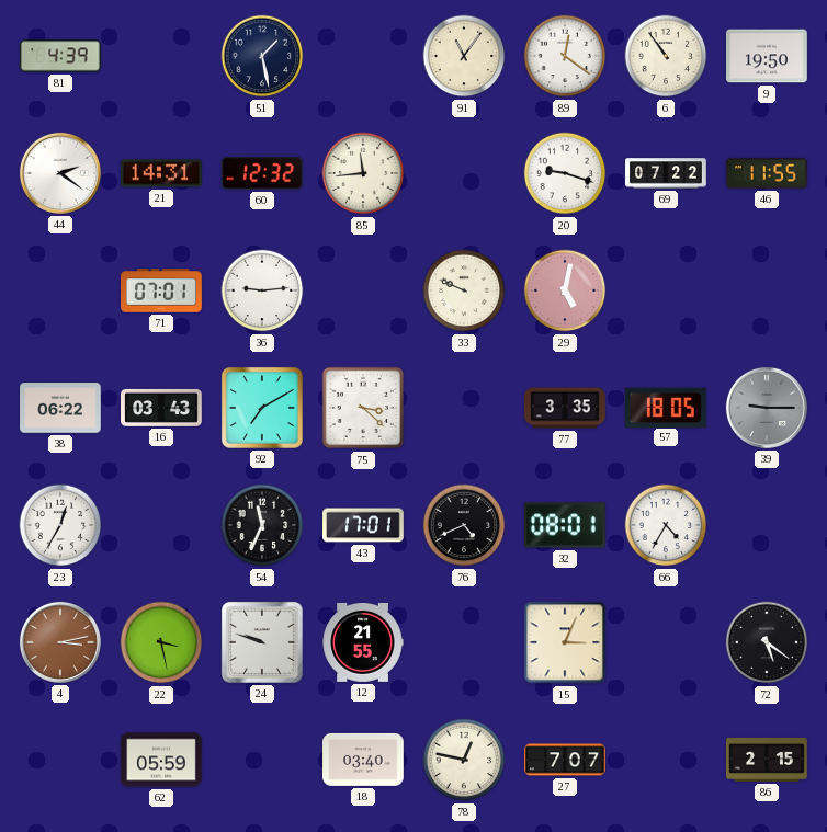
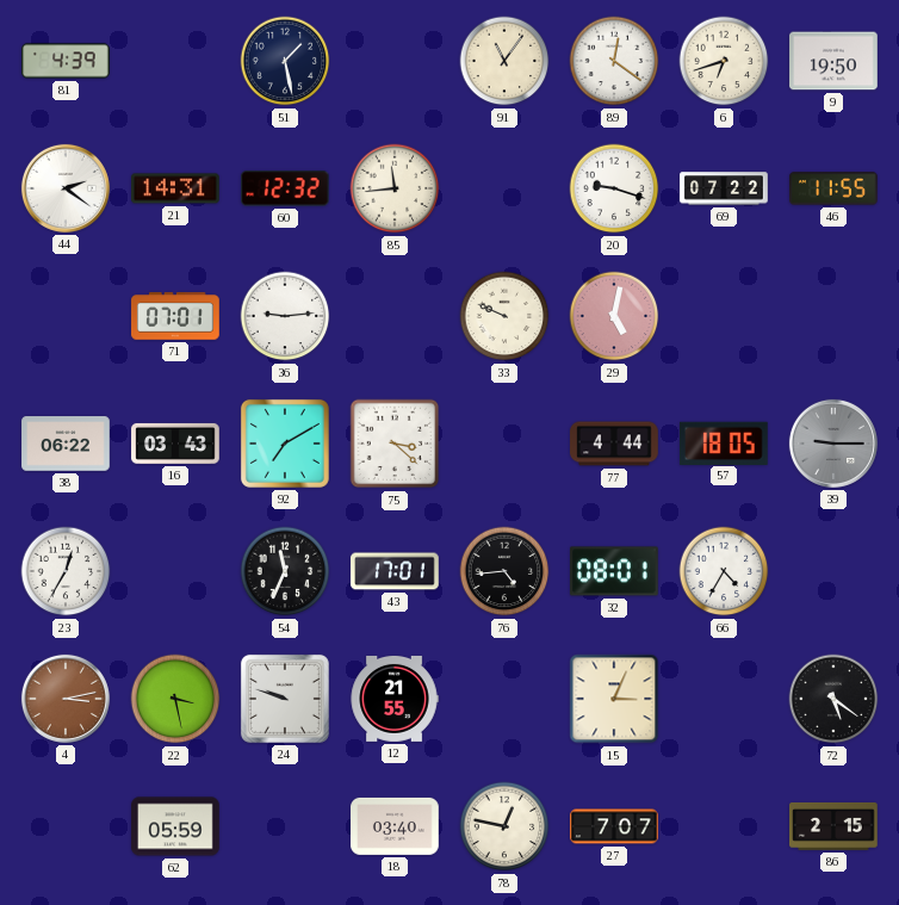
6: 10:54 -> 6:42 (724, 61)
77: 3:35 -> 4:44 (614, 444)
76: 4:41 -> 4:44 (504, 571)
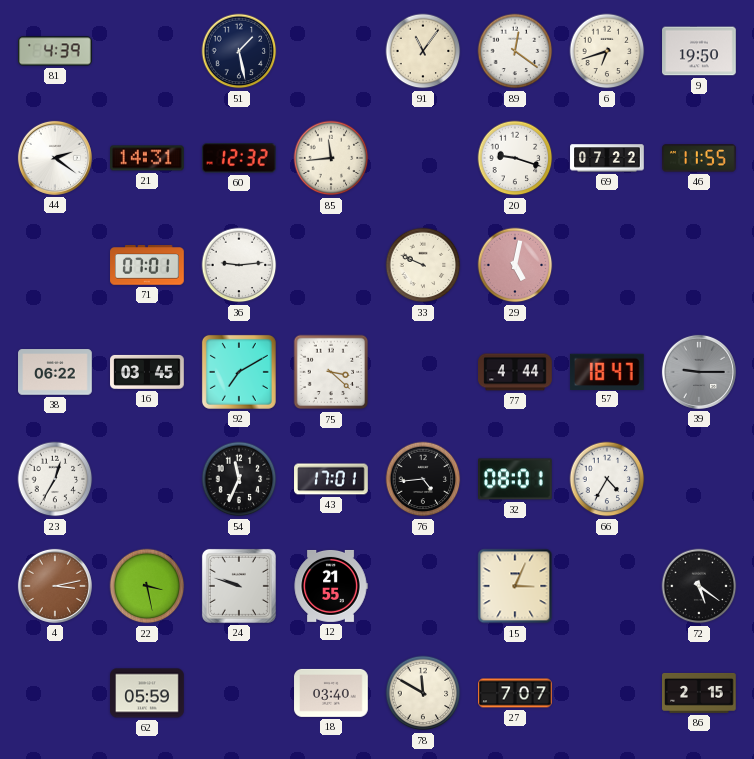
16: 03:43 -> 03:45 (147, 372)
57: 18:05 -> 18:47 (608, 371)
78: 12:47 -> 11:50 (423, 693)
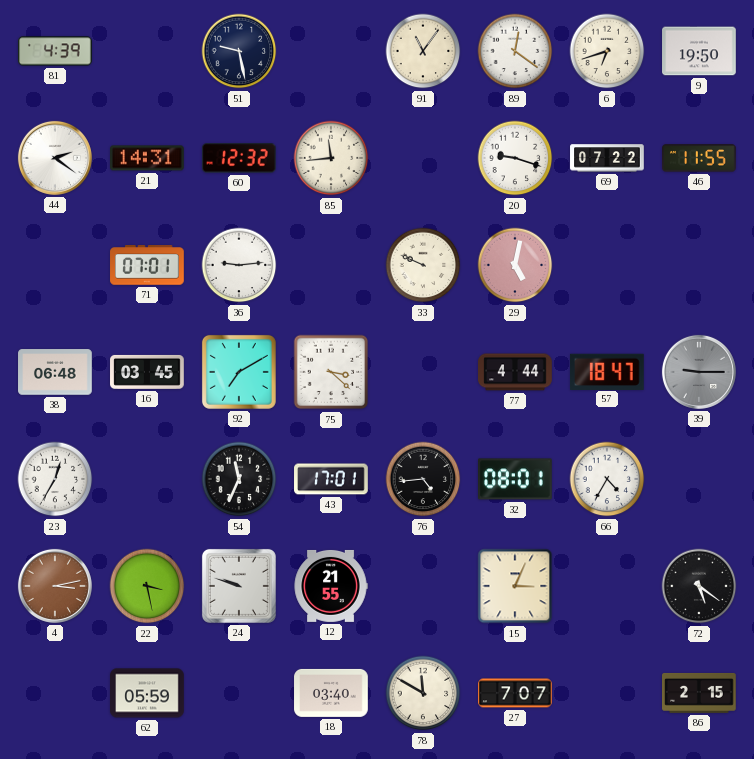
51: 1:28 -> 9:28 (239, 51)
38: 06:22 -> 06:48 (55, 372)
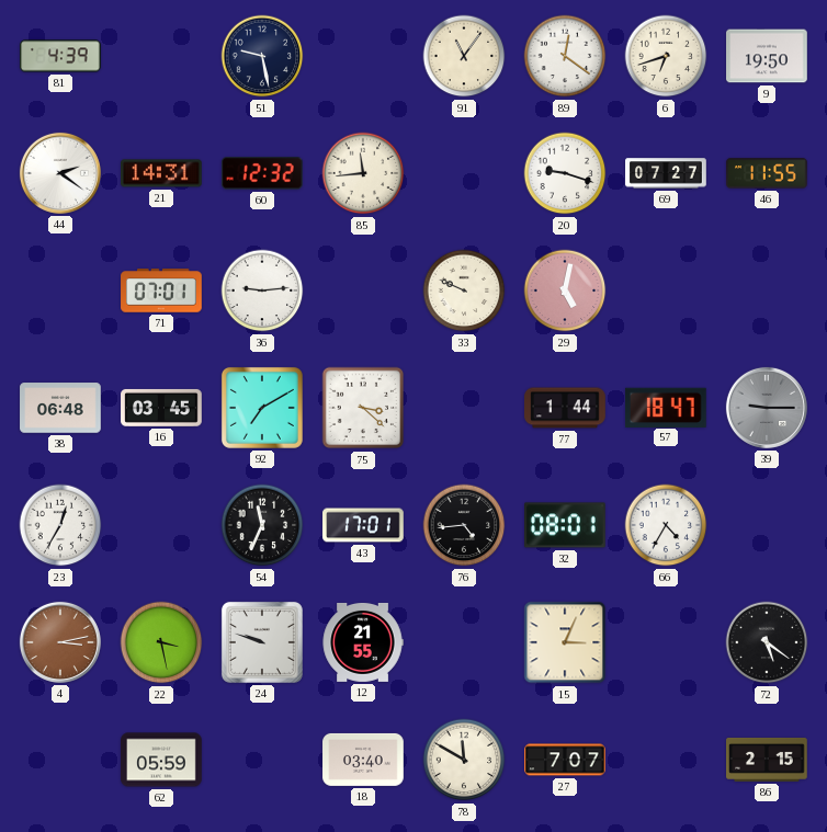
69: 07:22 -> 07:27 (666, 173)
77: 4:44 -> 1:44 (565, 408)
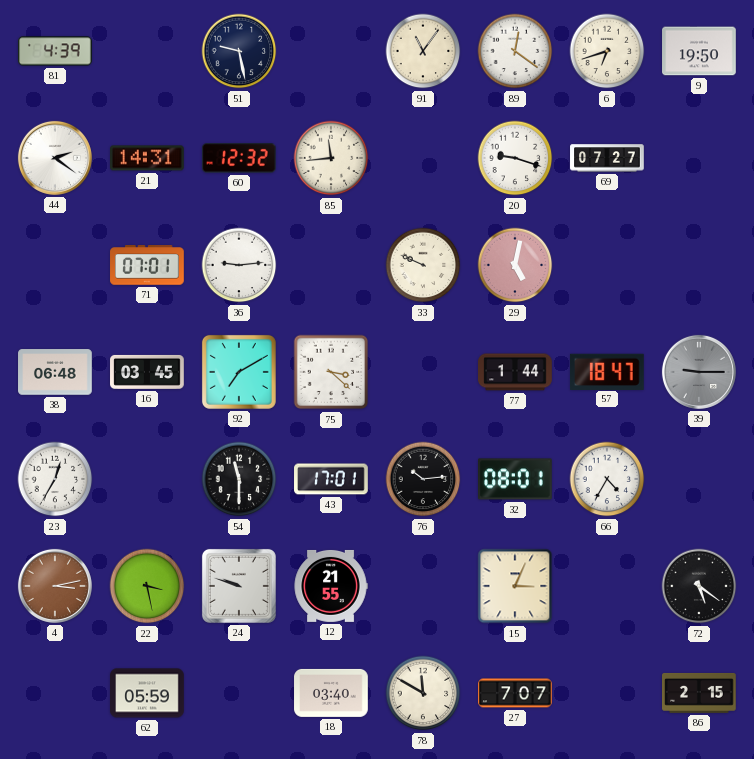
46: 11:55 -> none (767, 173)
54: 11:34 -> 11:30 (239, 479)
76: 4:44 -> 10:14 (423, 479)
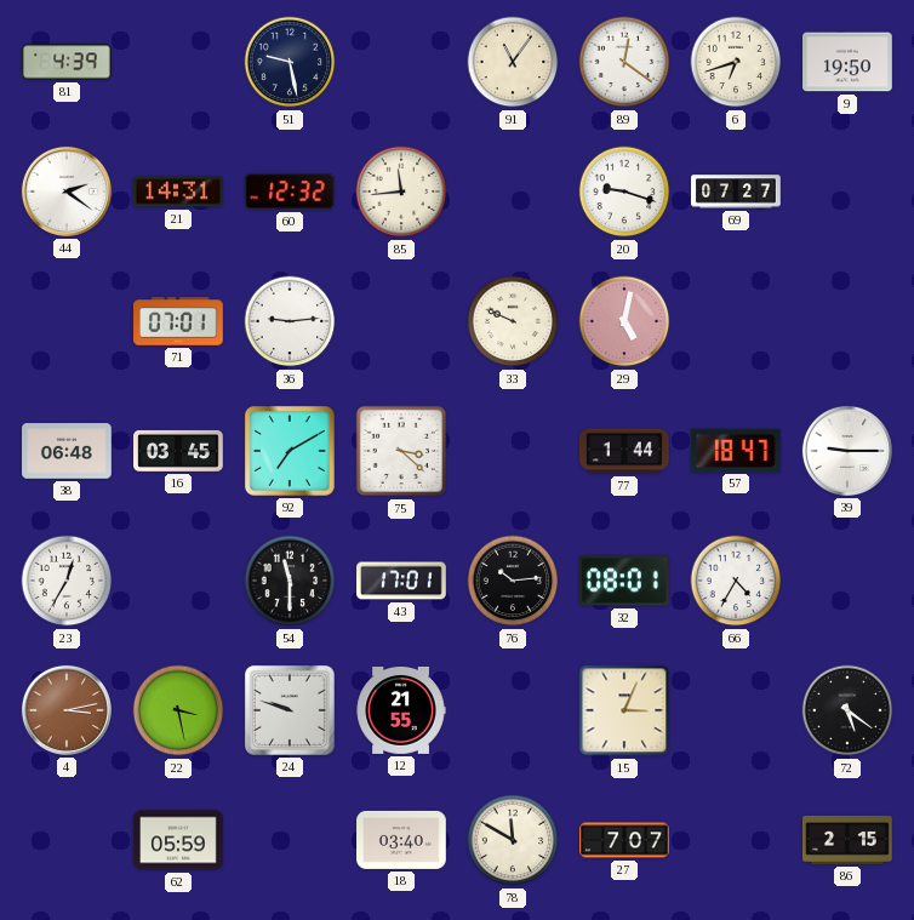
39 dial: grey -> white (847, 451)
